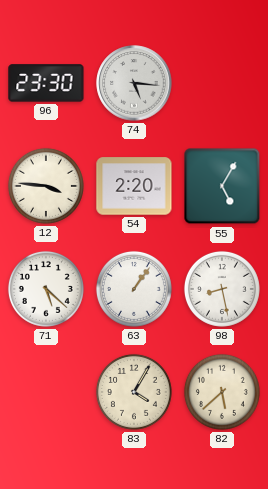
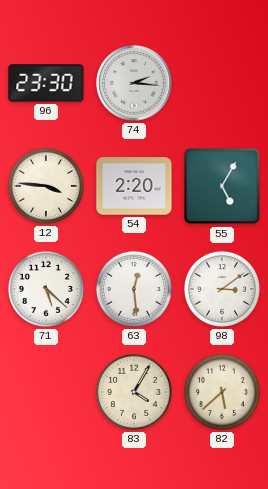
74: 5:16 -> 2:16 (134, 83)
63: 1:06 -> 12:29 (134, 289)
98: 8:28 -> 3:09 (222, 289)
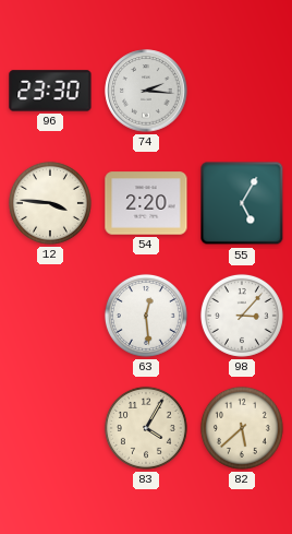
71: 5:22 -> none (46, 289)
98: 3:09 -> 3:07 (242, 316)
